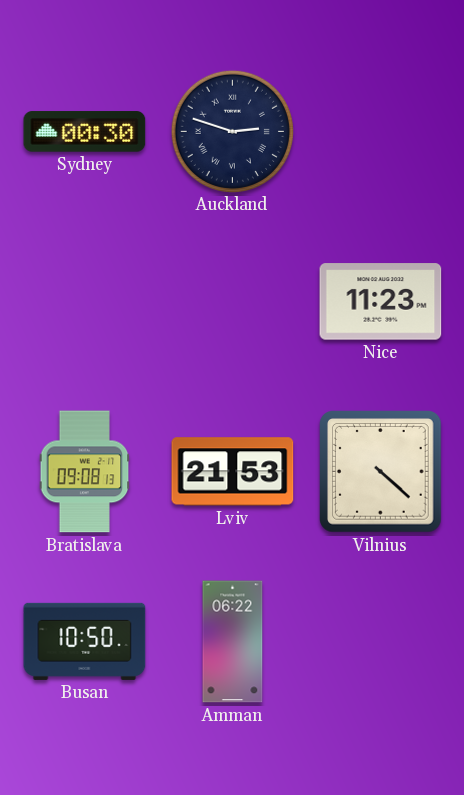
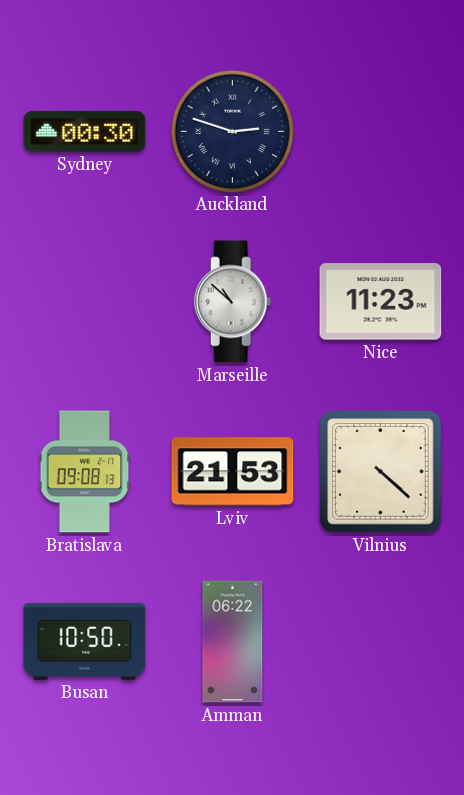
Marseille: none -> 10:52 (233, 302)
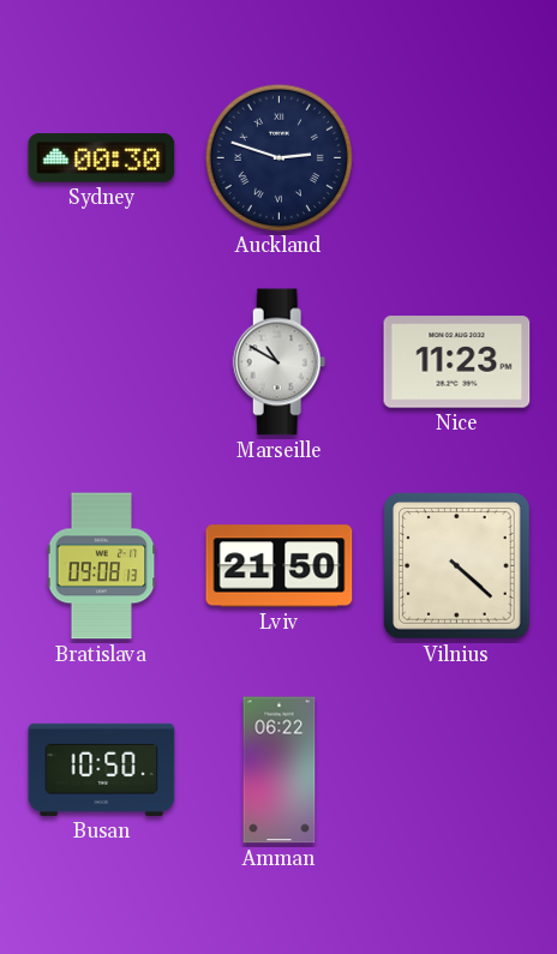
Marseille: 10:52 -> 10:50 (280, 362)
Lviv: 21:53 -> 21:50 (280, 566)
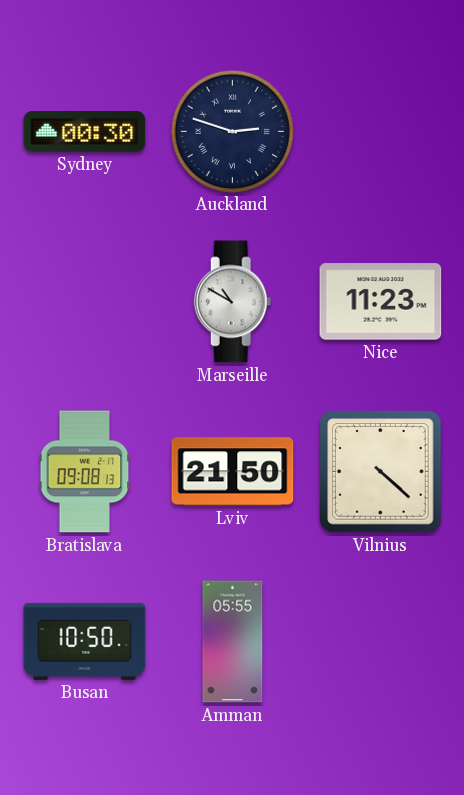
Amman: 06:22 -> 05:55 (233, 642)
